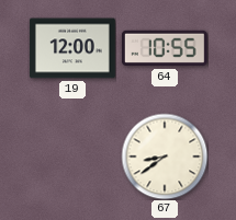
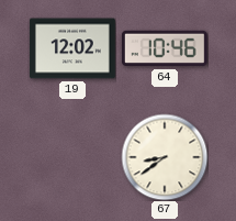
19: 12:00 -> 12:02 (72, 48)
64: 10:55 -> 10:46 (165, 48)
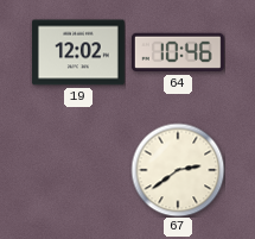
67: 8:39 -> 2:39 (178, 170)
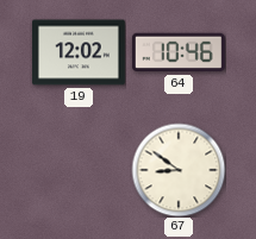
67: 2:39 -> 8:51 (179, 170)
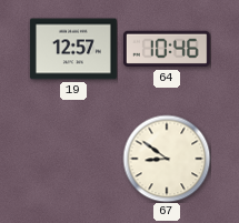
19: 12:02 -> 12:57 (73, 49)
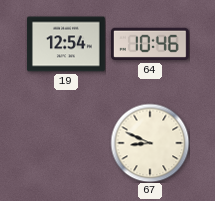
19: 12:57 -> 12:54 (66, 44)
67: 8:51 -> 8:49 (150, 143)
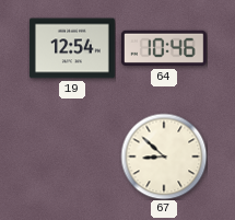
67: 8:49 -> 8:52 (164, 157)
